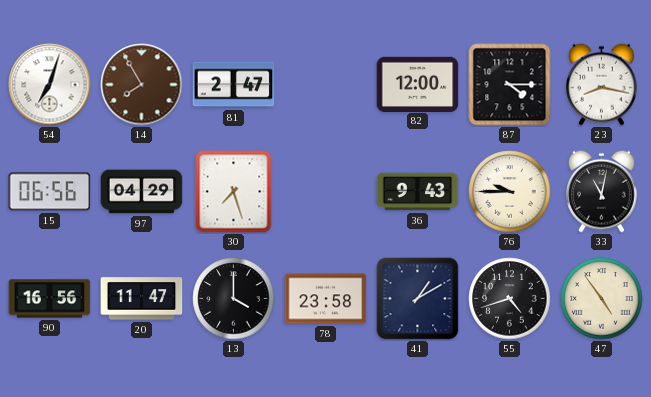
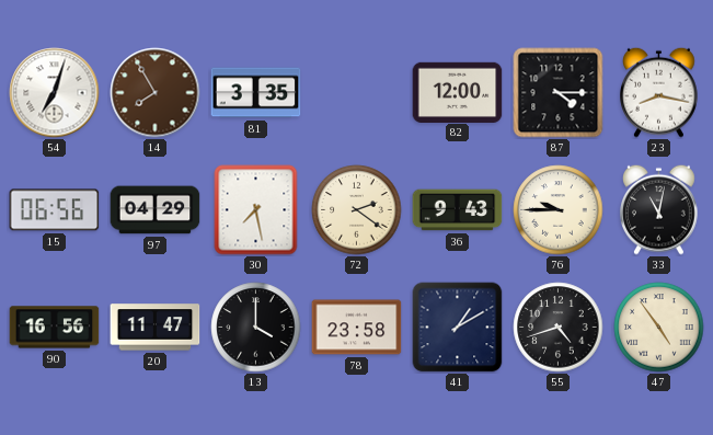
81: 2:47 -> 3:35 (256, 93)
30: 7:27 -> 7:28 (256, 210)
72: none -> 2:21 (357, 210)
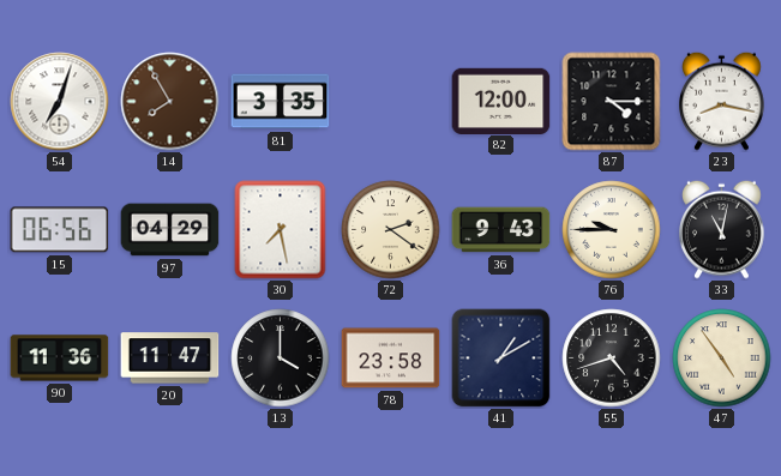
90: 16:56 -> 11:36 (60, 358)
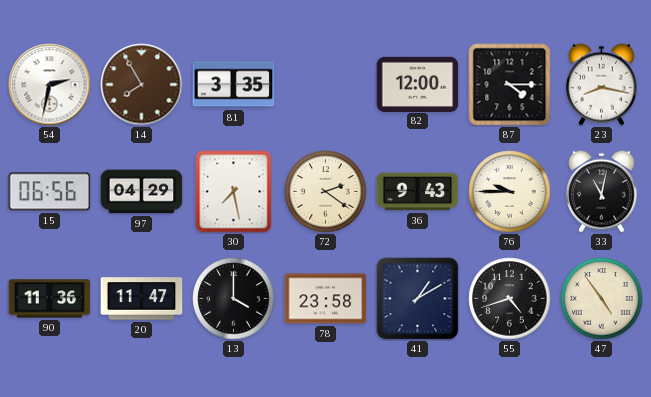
54: 7:03 -> 2:32 (50, 85)
